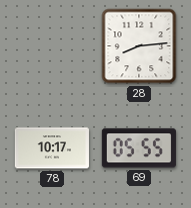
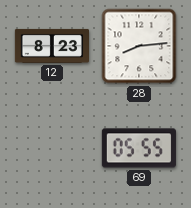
12: none -> 8:23 (51, 46)
78: 10:17 -> none (52, 148)
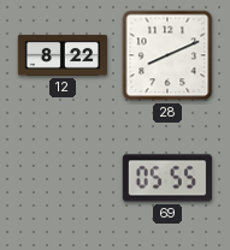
12: 8:23 -> 8:22 (61, 55)
28: 8:14 -> 8:11 (167, 55)
